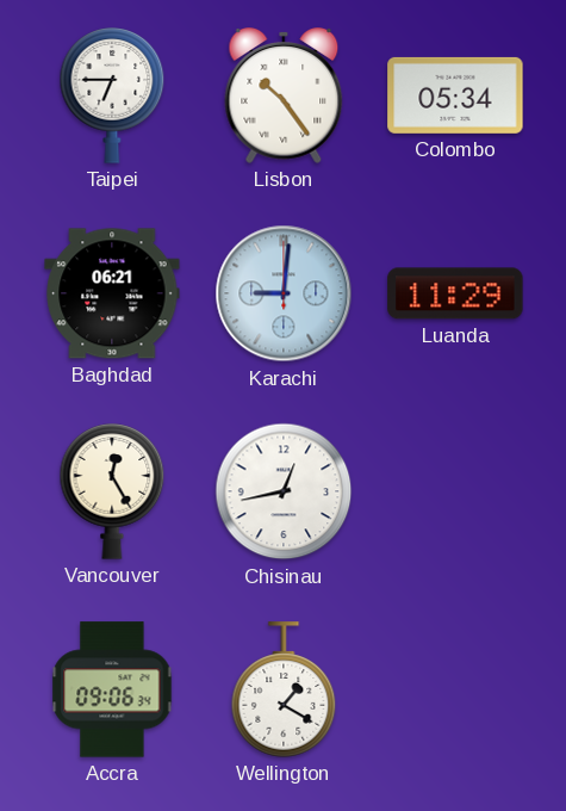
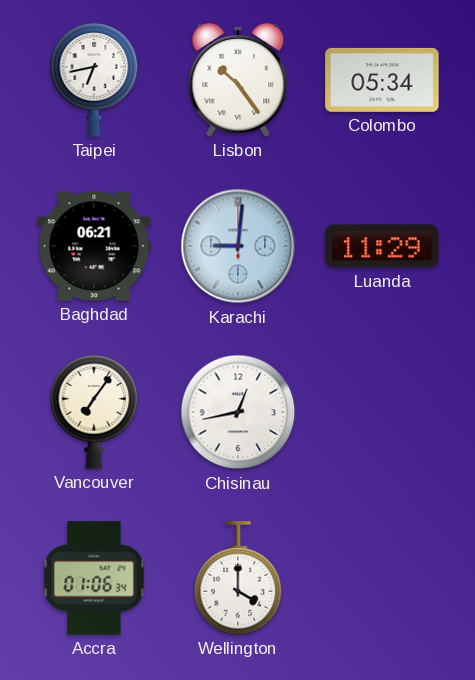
Taipei: 6:45 -> 6:43 (94, 80)
Vancouver: 12:25 -> 7:06 (94, 412)
Accra: 09:06 -> 01:06 (94, 578)
Wellington: 1:20 -> 4:00 (238, 578)
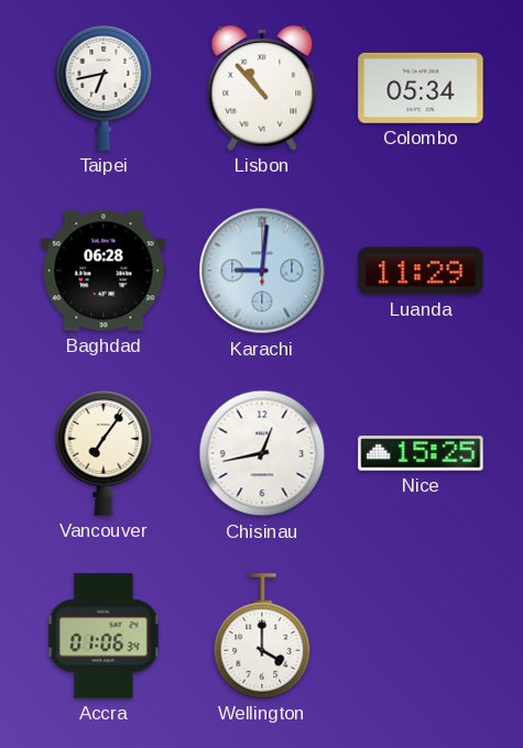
Lisbon: 10:24 -> 10:53 (262, 89)
Baghdad: 06:21 -> 06:28 (103, 271)
Nice: none -> 15:25 (421, 453)
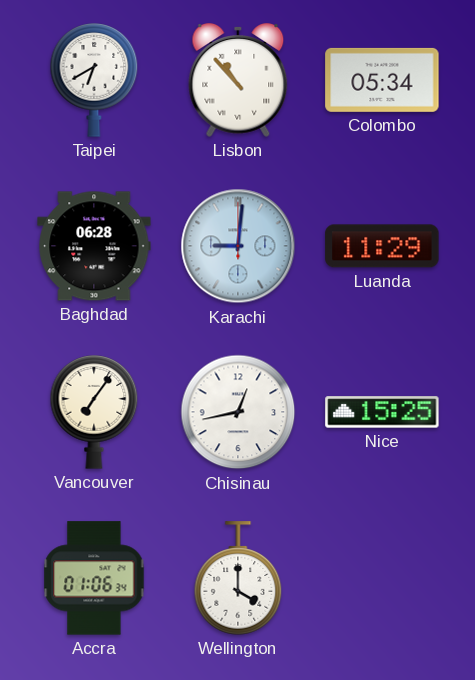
Taipei: 6:43 -> 6:40 (94, 80)
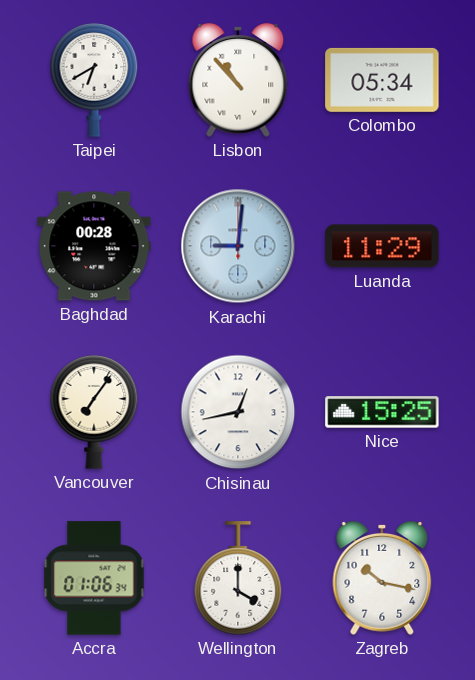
Baghdad: 06:28 -> 00:28 (94, 246)
Zagreb: none -> 10:17 (382, 579)
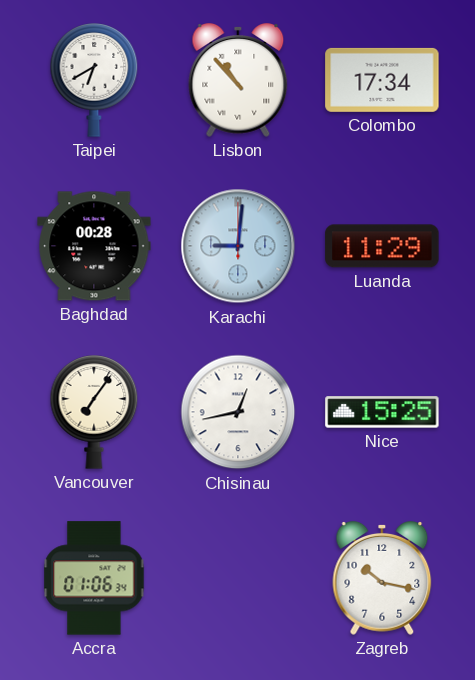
Colombo: 05:34 -> 17:34 (382, 80)
Wellington: 4:00 -> none (238, 578)
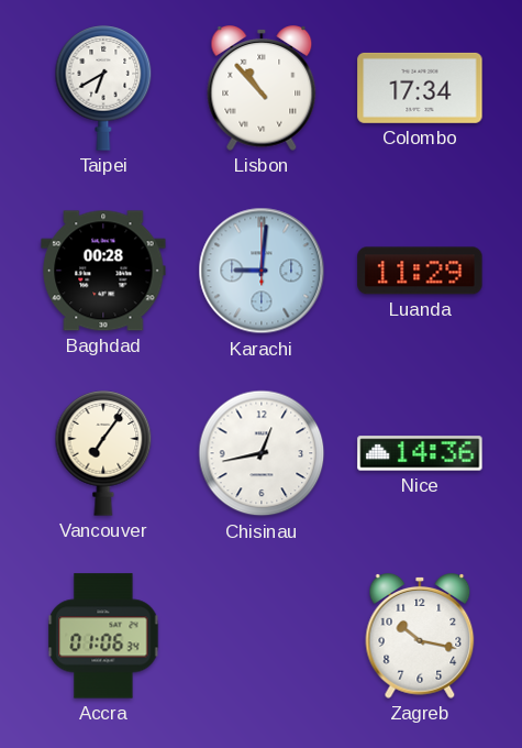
Nice: 15:25 -> 14:36 (420, 453)
